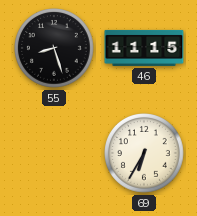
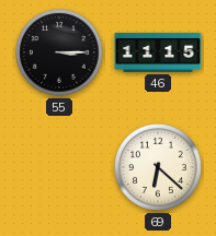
55: 8:27 -> 3:15 (60, 54)
69: 6:35 -> 6:22 (159, 168)
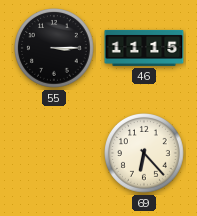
69: 6:22 -> 6:23 (145, 154)
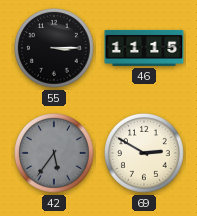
42: none -> 5:36 (55, 154)
69: 6:23 -> 2:50 (145, 154)
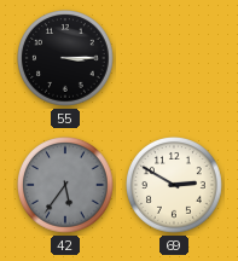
46: 11:15 -> none (144, 48)
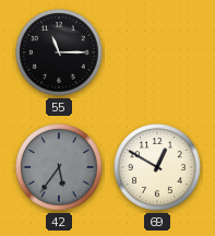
55: 3:15 -> 11:15 (60, 54)
69: 2:50 -> 12:50 (158, 168)
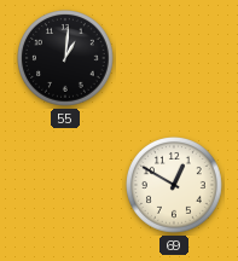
55: 11:15 -> 1:01 (66, 59)
42: 5:36 -> none (60, 168)
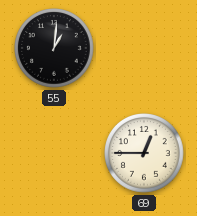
69: 12:50 -> 12:45 (145, 154)
